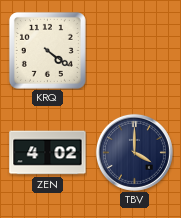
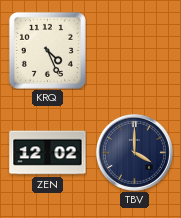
KRQ: 4:21 -> 4:26 (47, 50)
ZEN: 4:02 -> 12:02 (48, 153)
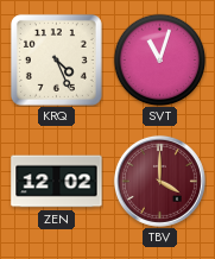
SVT: none -> 11:03 (159, 59)
TBV dial: navy -> burgundy (159, 181)
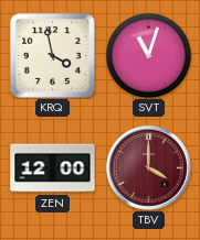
KRQ: 4:26 -> 3:58 (52, 55)
ZEN: 12:02 -> 12:00 (53, 168)
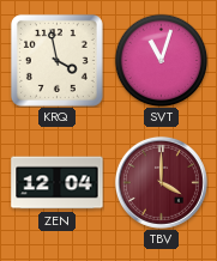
ZEN: 12:00 -> 12:04 (58, 183)
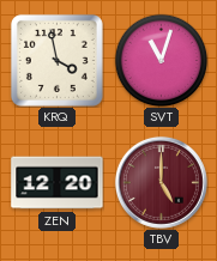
ZEN: 12:04 -> 12:20 (58, 183)
TBV: 4:00 -> 5:00 (161, 182)
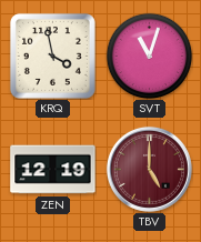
ZEN: 12:20 -> 12:19 (53, 170)
